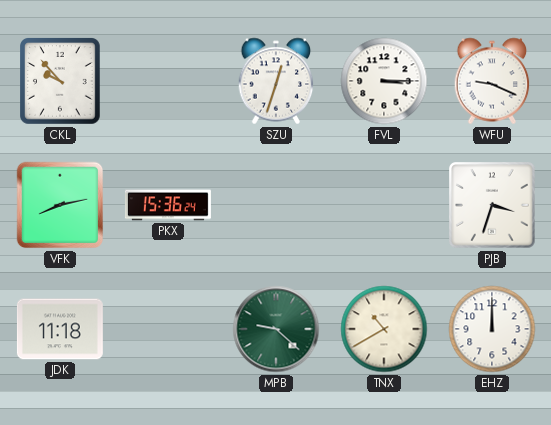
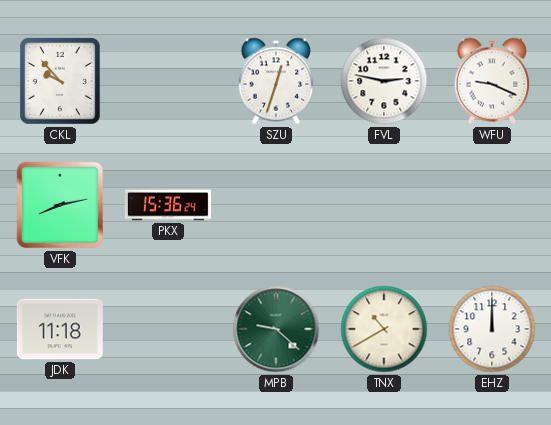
FVL: 3:15 -> 2:47 (384, 81)
PJB: 3:33 -> none (492, 205)
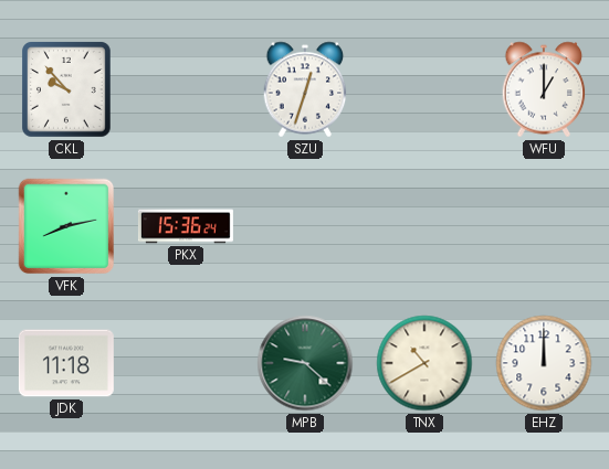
FVL: 2:47 -> none (384, 81)
WFU: 9:19 -> 1:00 (544, 89)
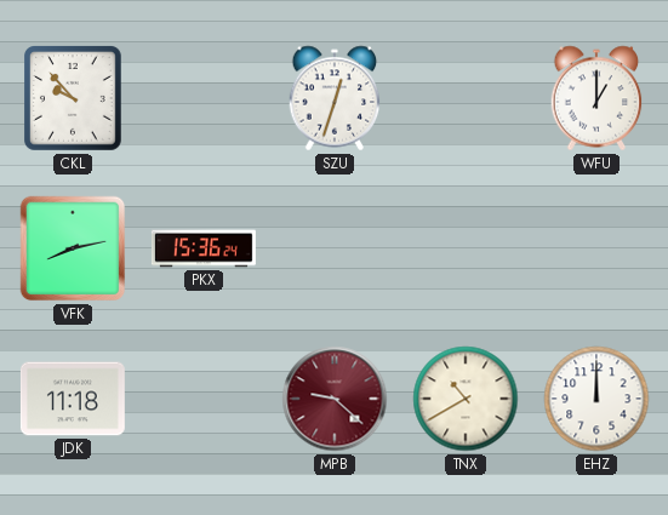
MPB dial: green -> burgundy (335, 399)
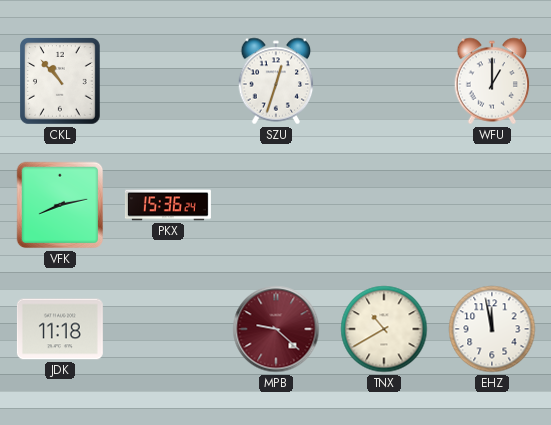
CKL: 9:53 -> 10:53 (61, 82)
EHZ: 12:00 -> 11:58 (492, 329)
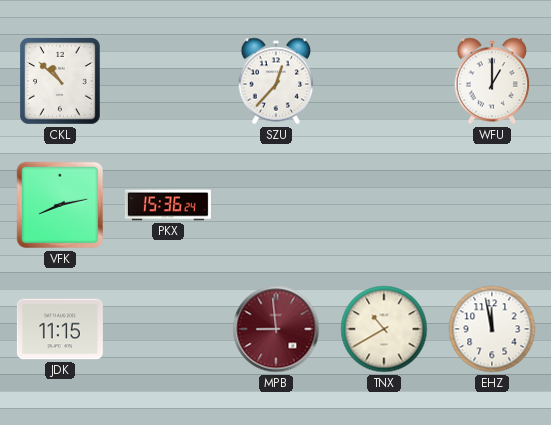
CKL: 10:53 -> 10:52 (61, 82)
SZU: 12:33 -> 12:37 (276, 81)
JDK: 11:18 -> 11:15 (60, 329)
MPB: 9:22 -> 8:59 (276, 329)
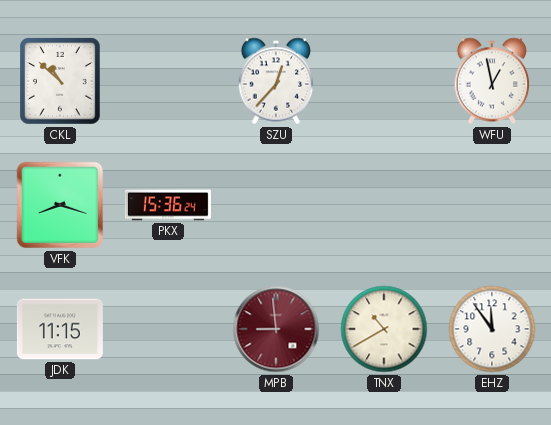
WFU: 1:00 -> 12:58 (492, 81)
VFK: 8:13 -> 8:18 (60, 205)
EHZ: 11:58 -> 11:54 (492, 329)
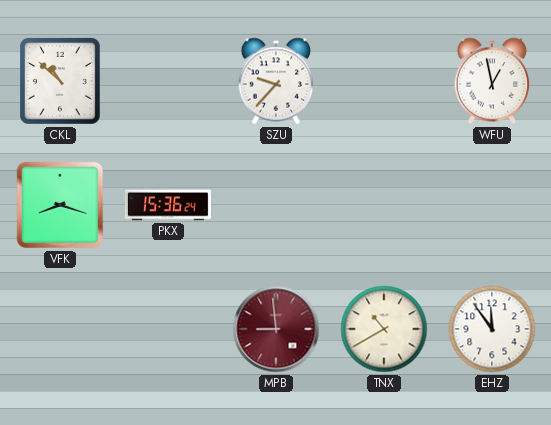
SZU: 12:37 -> 9:37 (276, 81)
JDK: 11:15 -> none (60, 329)
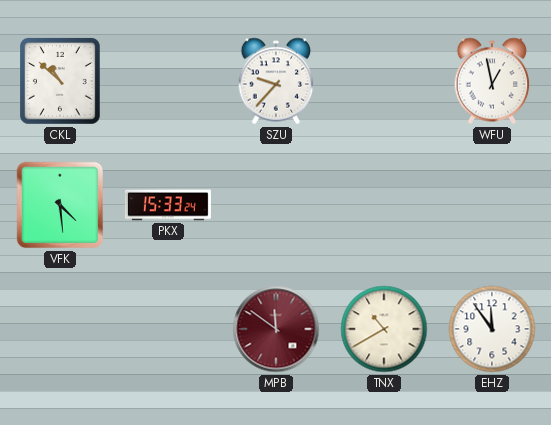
VFK: 8:18 -> 4:29 (60, 205)
PKX: 15:36 -> 15:33 (168, 205)
MPB: 8:59 -> 11:51 (276, 329)
